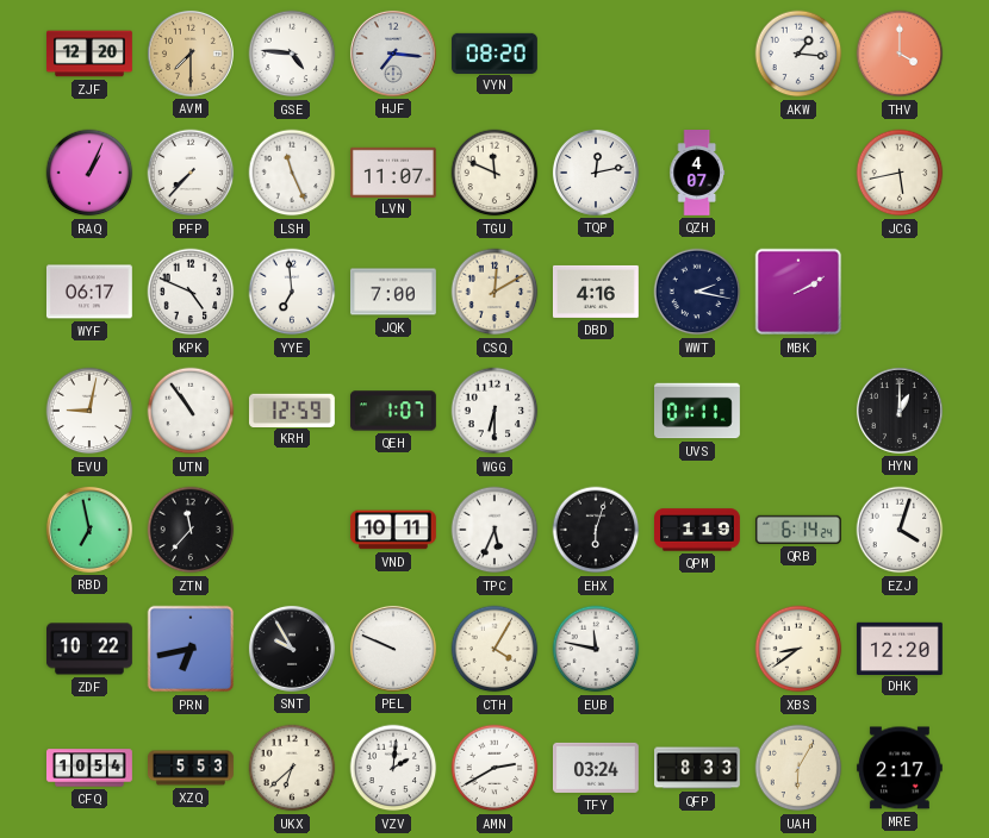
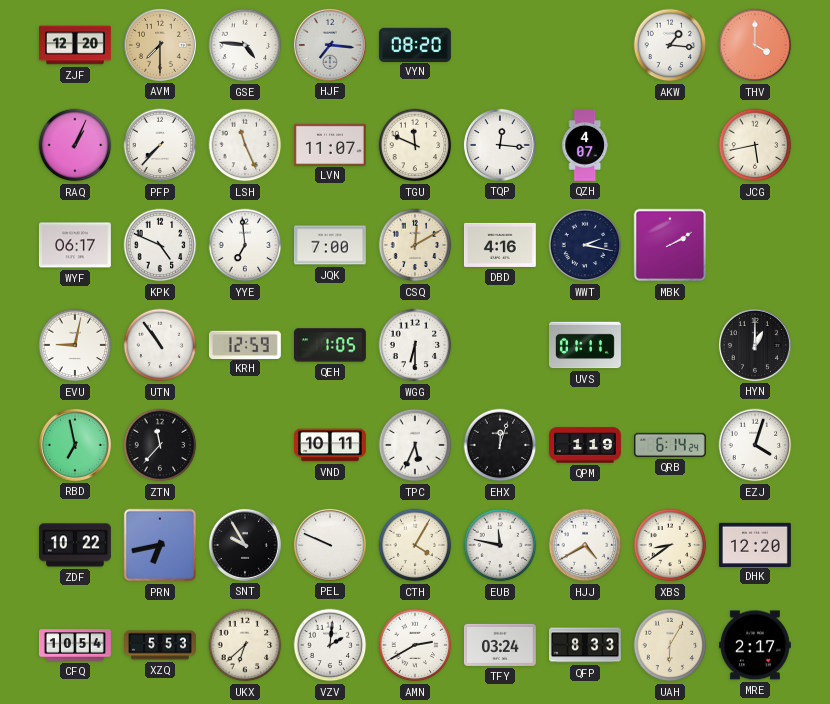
TQP: 12:13 -> 12:16 (500, 145)
QEH: 1:07 -> 1:05 (330, 345)
EHX: 6:03 -> 12:03 (500, 445)
HJJ: none -> 4:40 (585, 545)
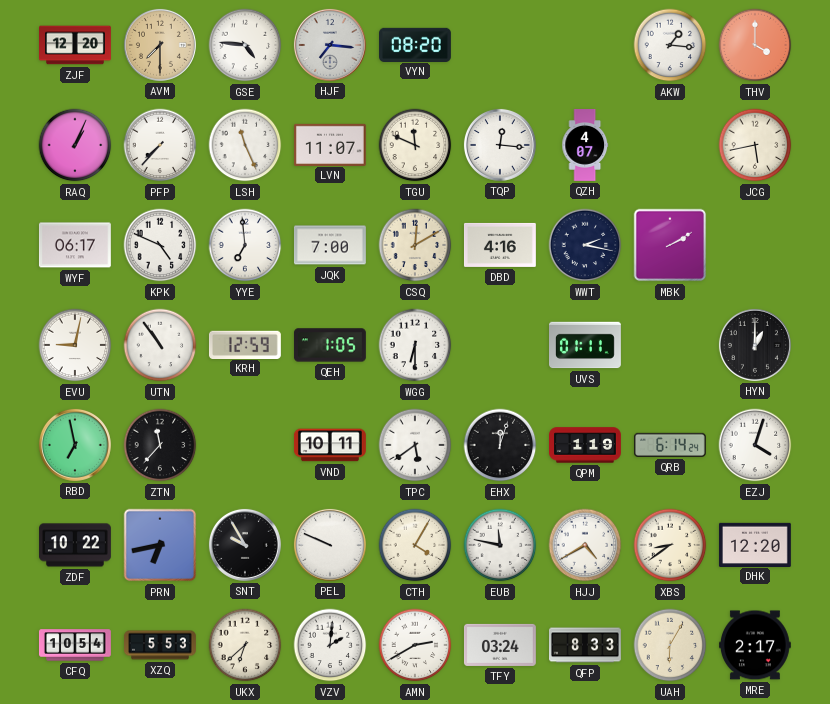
TPC: 5:34 -> 5:39 (415, 445)
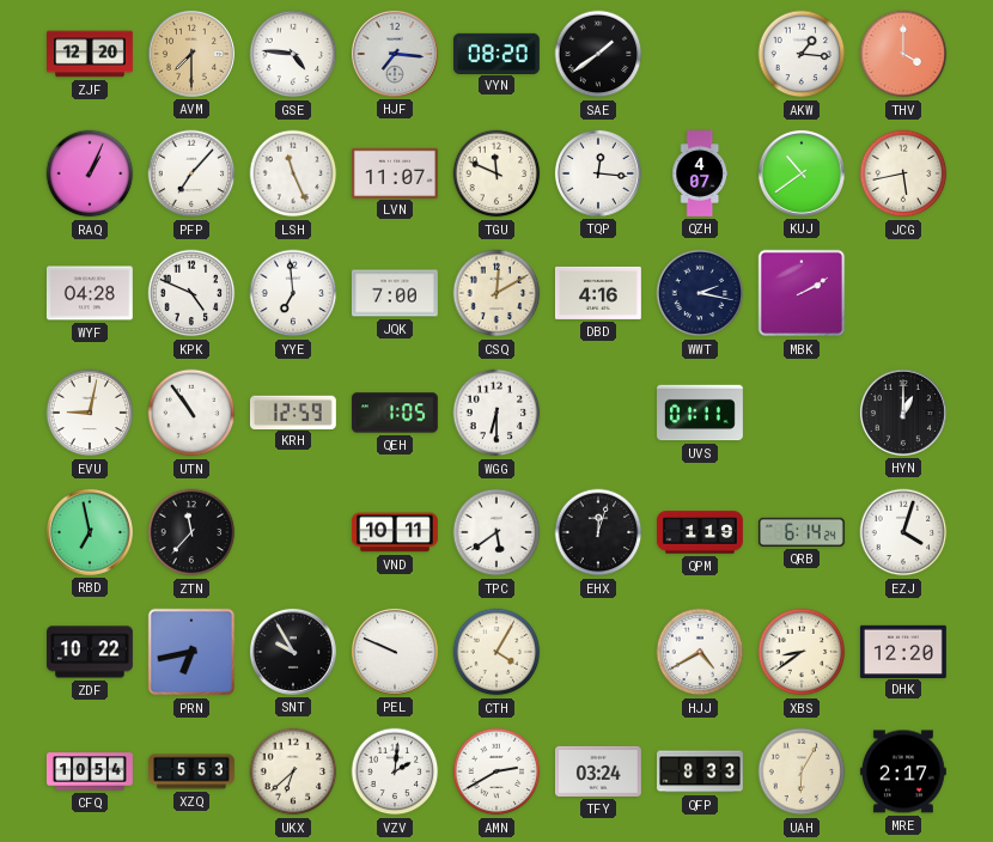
SAE: none -> 1:39 (598, 54)
PFP: 7:37 -> 7:07 (191, 173)
KUJ: none -> 10:39 (802, 173)
WYF: 06:17 -> 04:28 (90, 293)
EUB: 11:47 -> none (500, 545)
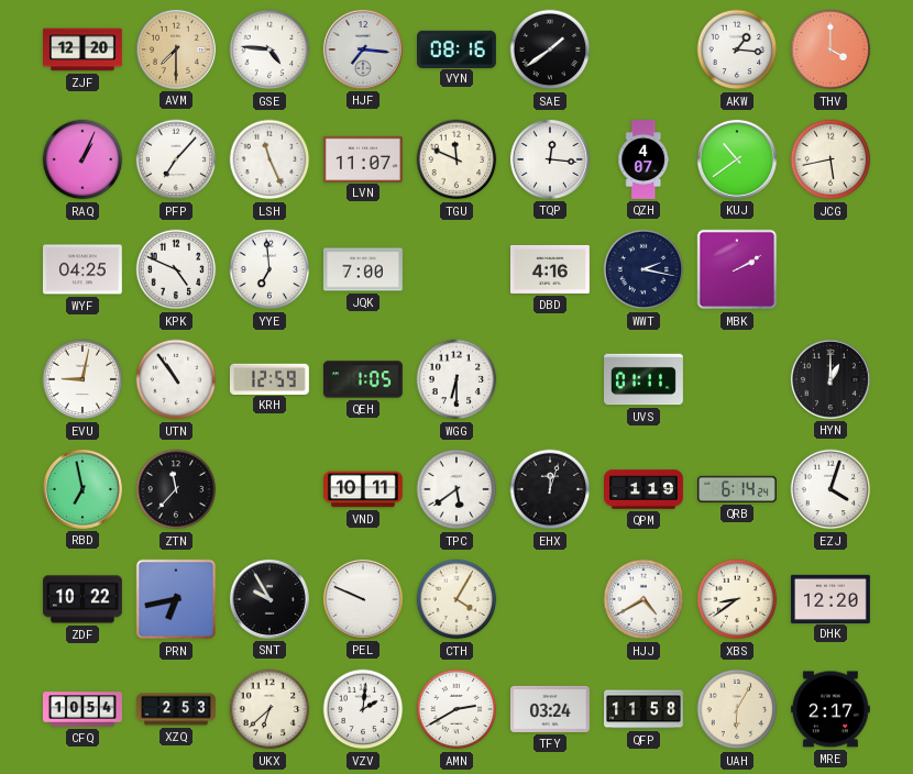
VYN: 08:20 -> 08:16 (458, 48)
WYF: 04:28 -> 04:25 (82, 269)
CSQ: 12:10 -> none (496, 293)
XZQ: 5:53 -> 2:53 (177, 709)
QFP: 8:33 -> 11:58 (645, 709)
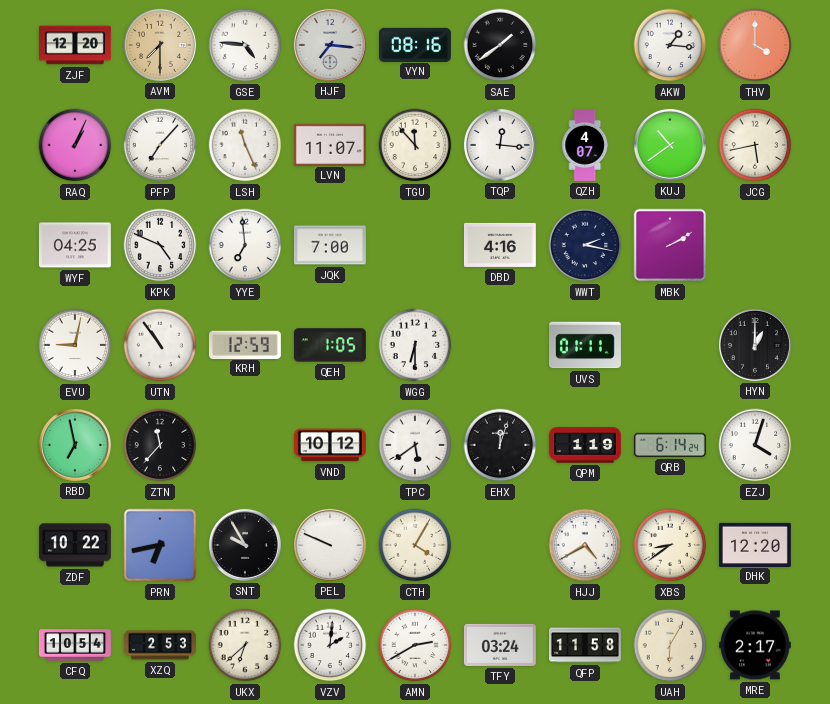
TGU: 11:49 -> 11:53 (415, 145)
VND: 10:11 -> 10:12 (330, 445)
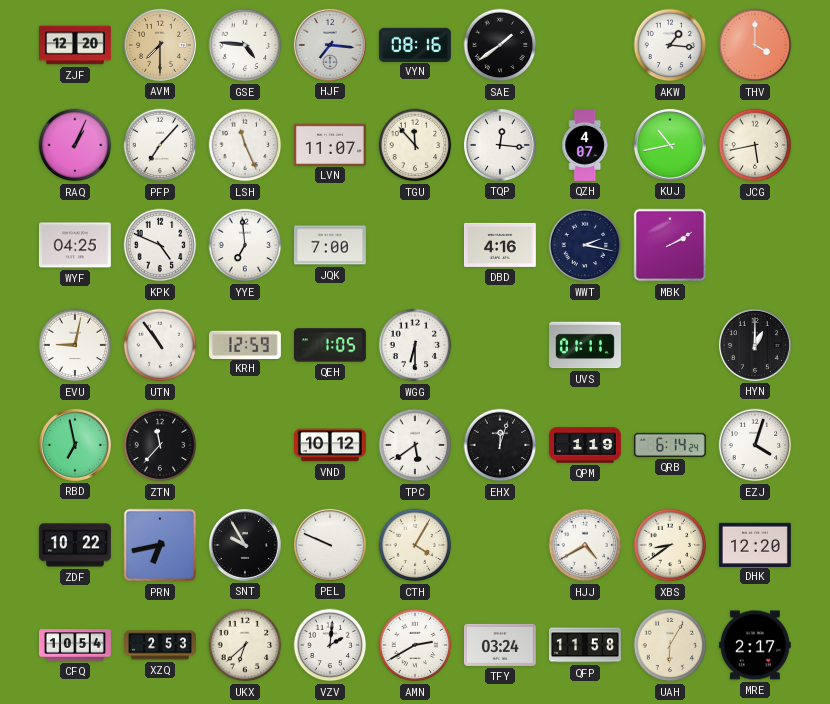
KUJ: 10:39 -> 10:43 (670, 145)
